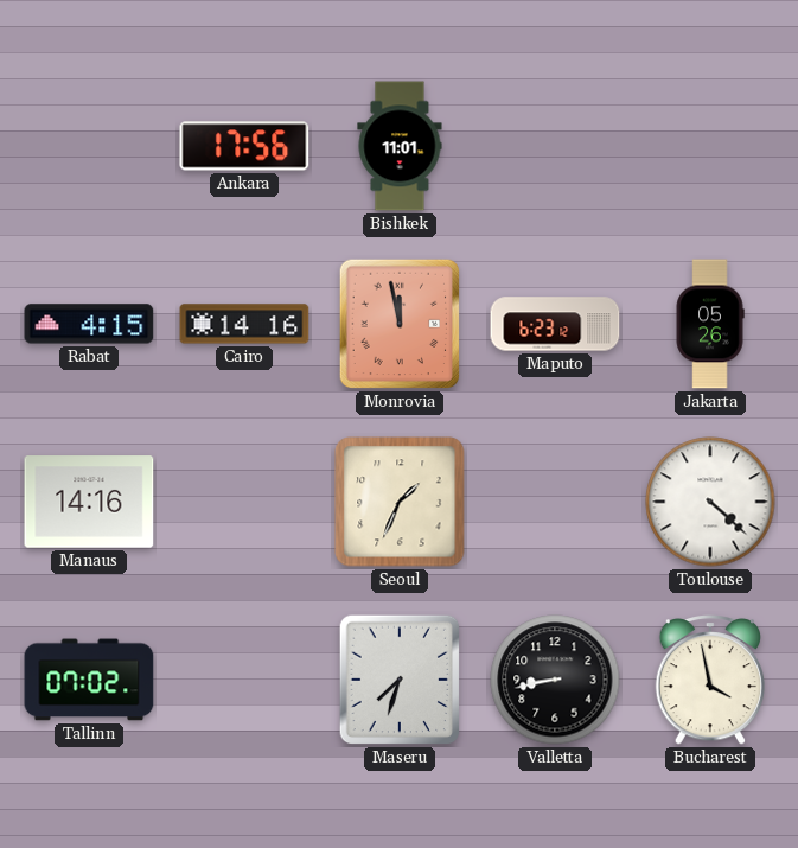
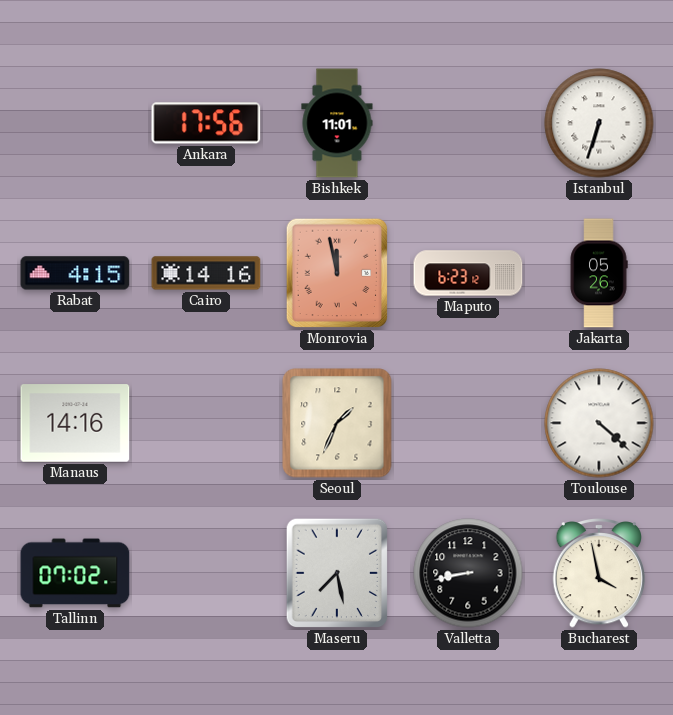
Istanbul: none -> 6:33 (599, 123)
Maseru: 7:33 -> 7:28 (337, 573)
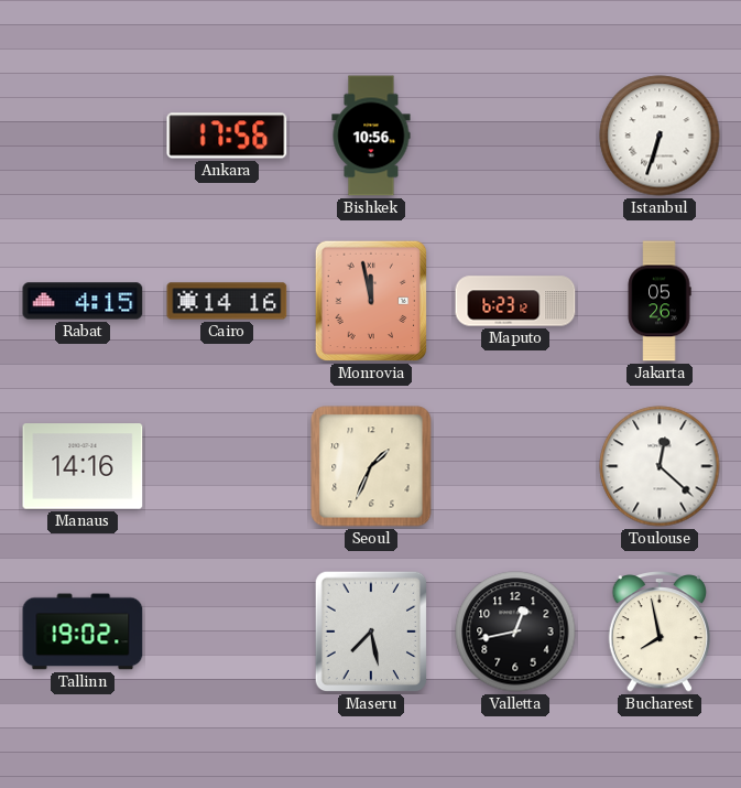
Bishkek: 11:01 -> 10:56 (371, 136)
Toulouse: 4:22 -> 12:22 (660, 466)
Tallinn: 07:02 -> 19:02 (83, 632)
Valletta: 8:43 -> 12:43 (515, 632)
Bucharest: 3:58 -> 7:58 (660, 633)
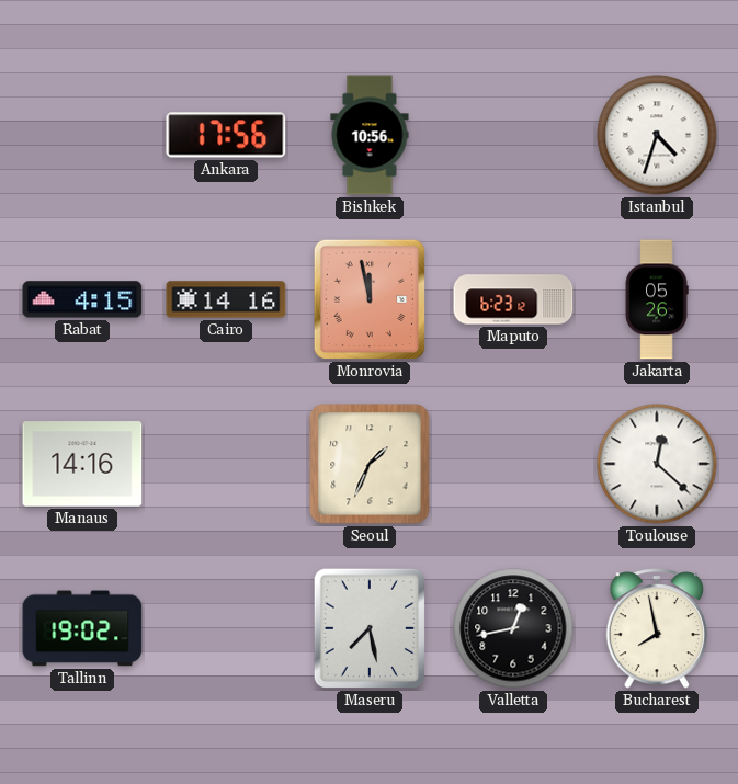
Istanbul: 6:33 -> 4:33 (657, 135)
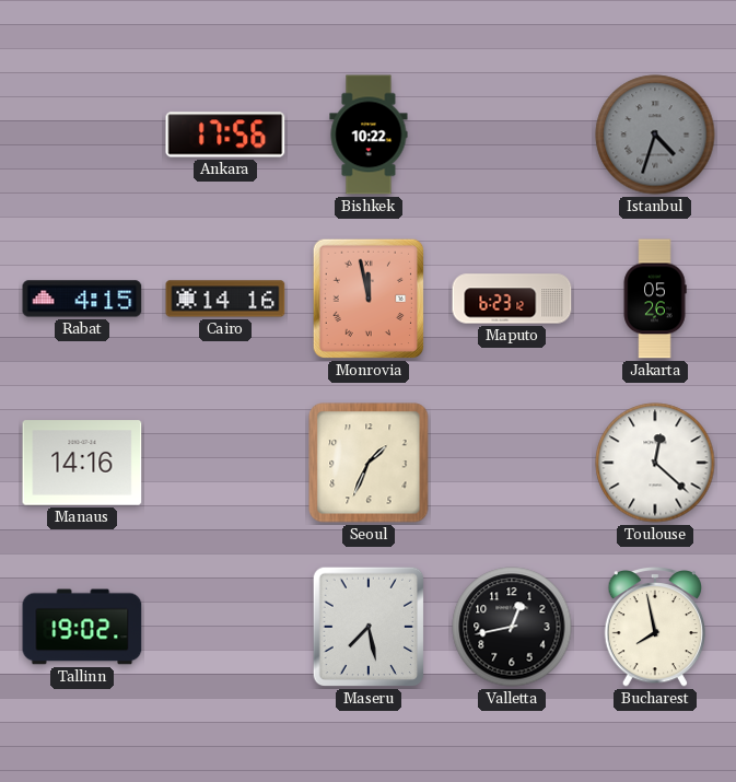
Bishkek: 10:56 -> 10:22 (369, 135)
Istanbul dial: white -> grey (655, 135)
